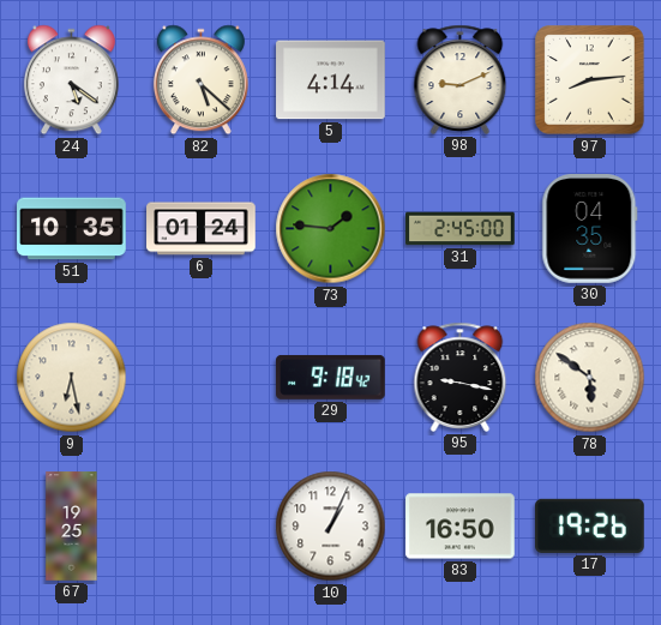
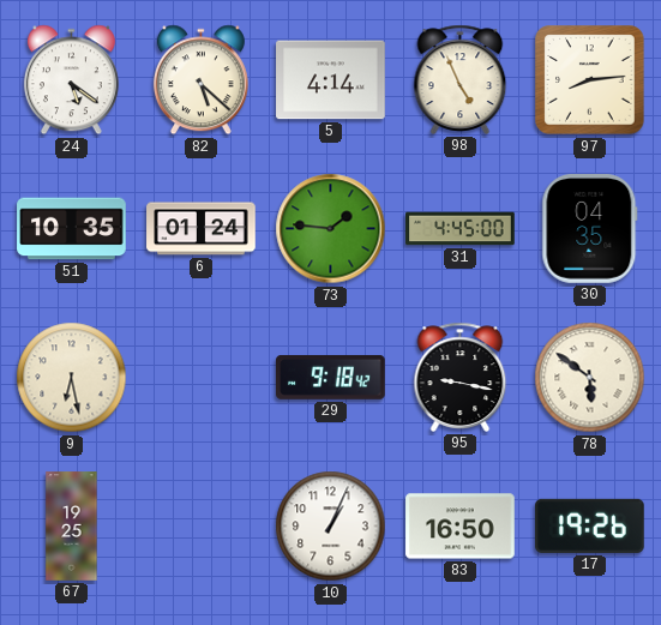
98: 9:11 -> 4:56 (461, 79)
31: 2:45 -> 4:45 (461, 229)
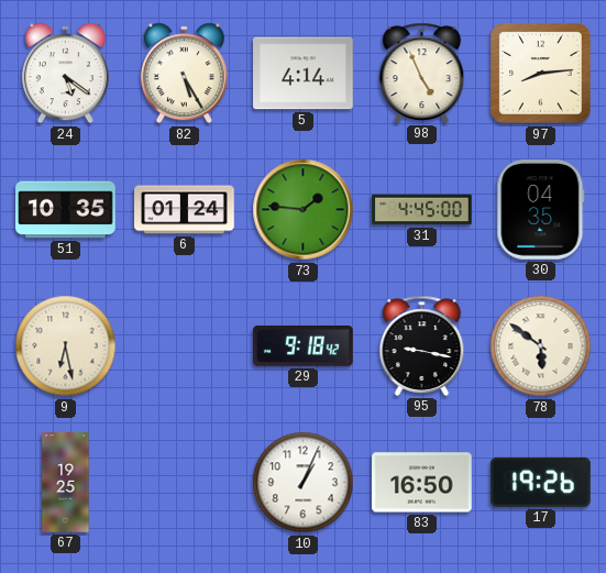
82: 5:22 -> 5:25 (184, 74)
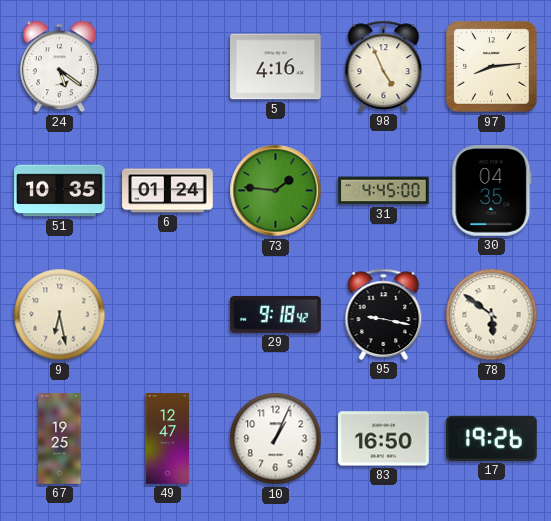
82: 5:25 -> none (184, 74)
5: 4:14 -> 4:16 (276, 67)
49: none -> 12:47 (168, 439)
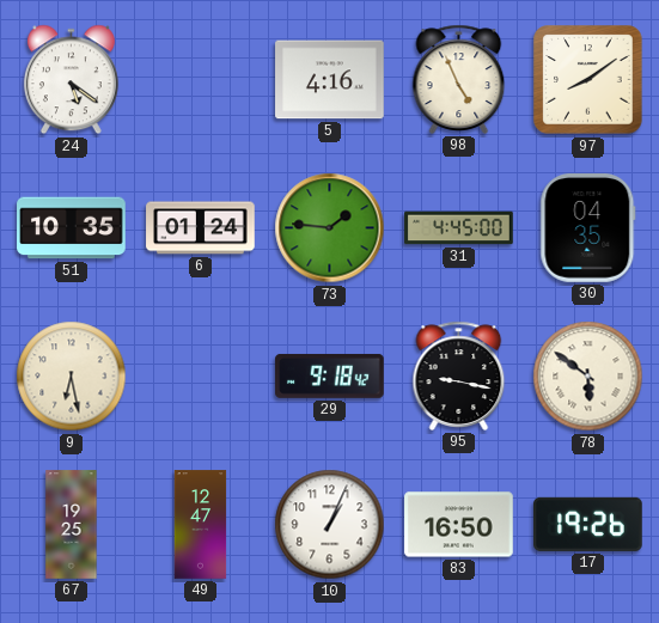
97: 8:14 -> 8:09 (588, 80)
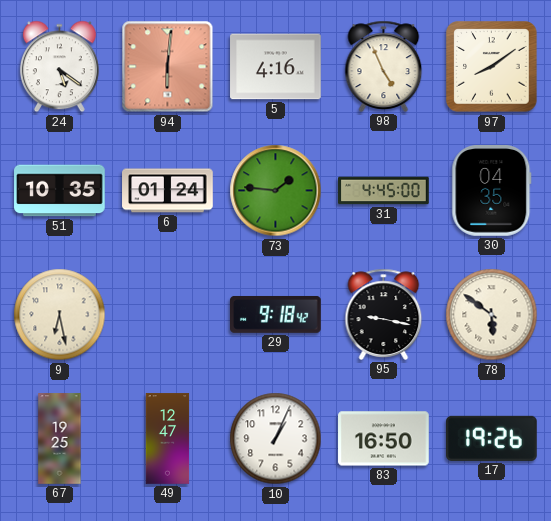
94: none -> 6:01 (168, 67)
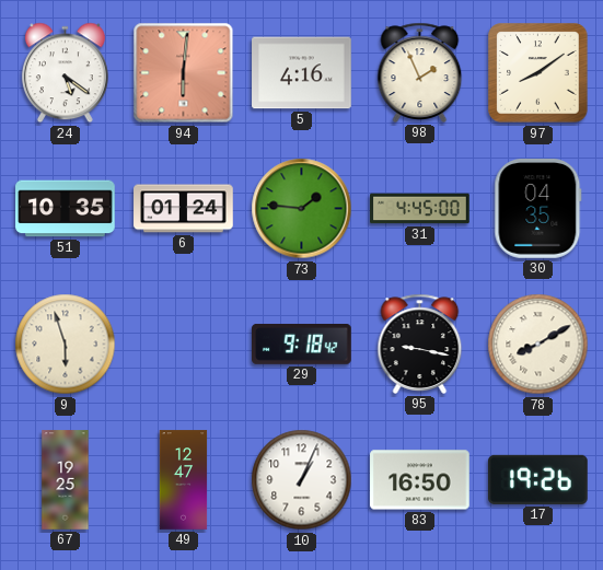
98: 4:56 -> 1:56 (420, 72)
9: 6:28 -> 5:57 (66, 345)
78: 5:51 -> 8:10 (538, 345)
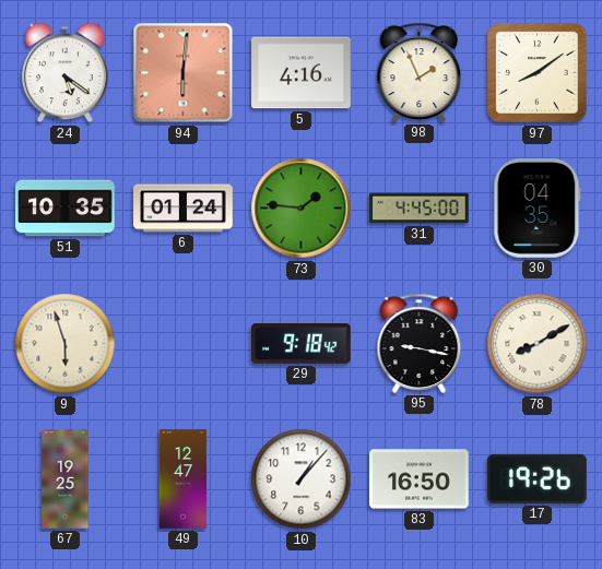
10: 1:04 -> 1:07 (302, 479)
